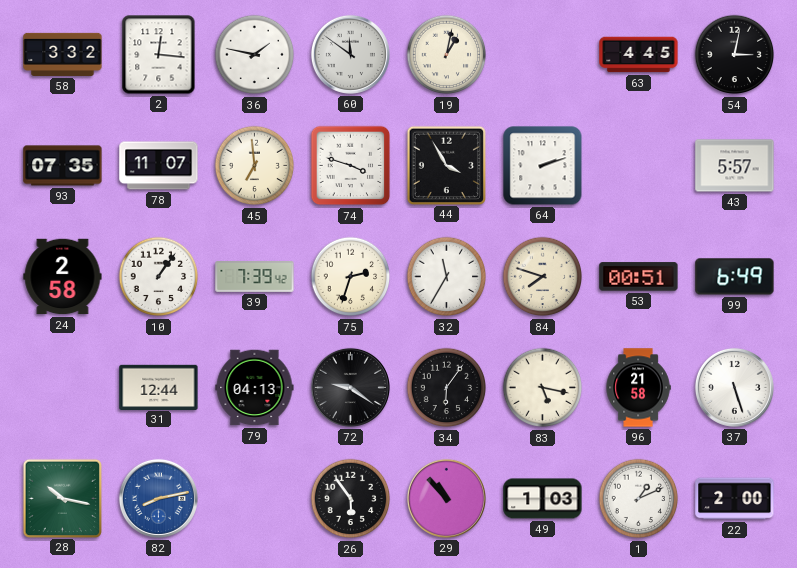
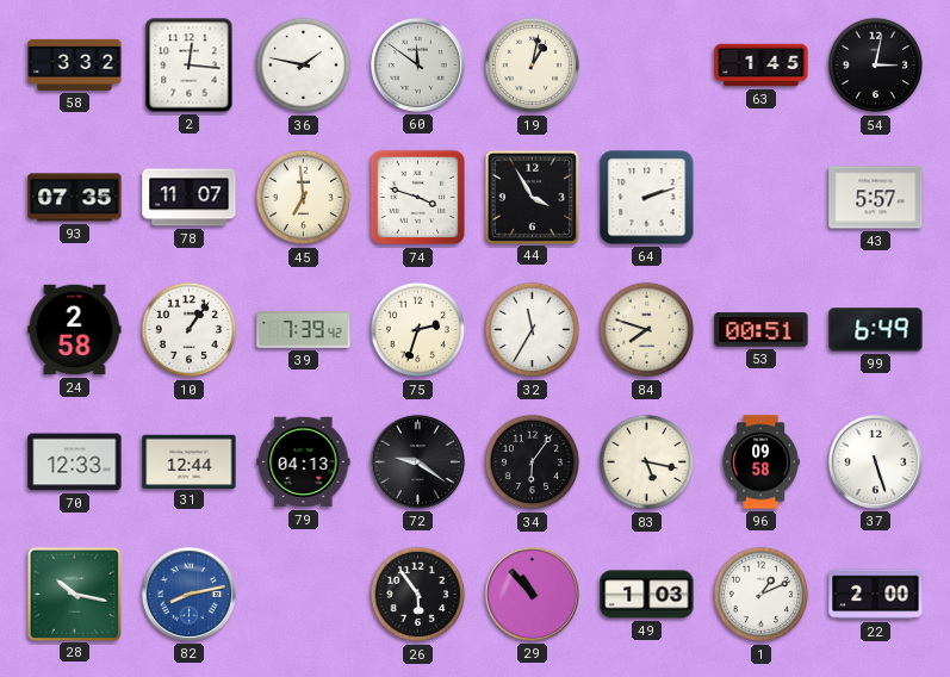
63: 4:45 -> 1:45 (762, 66)
70: none -> 12:33 (75, 462)
96: 21:58 -> 09:58 (760, 462)
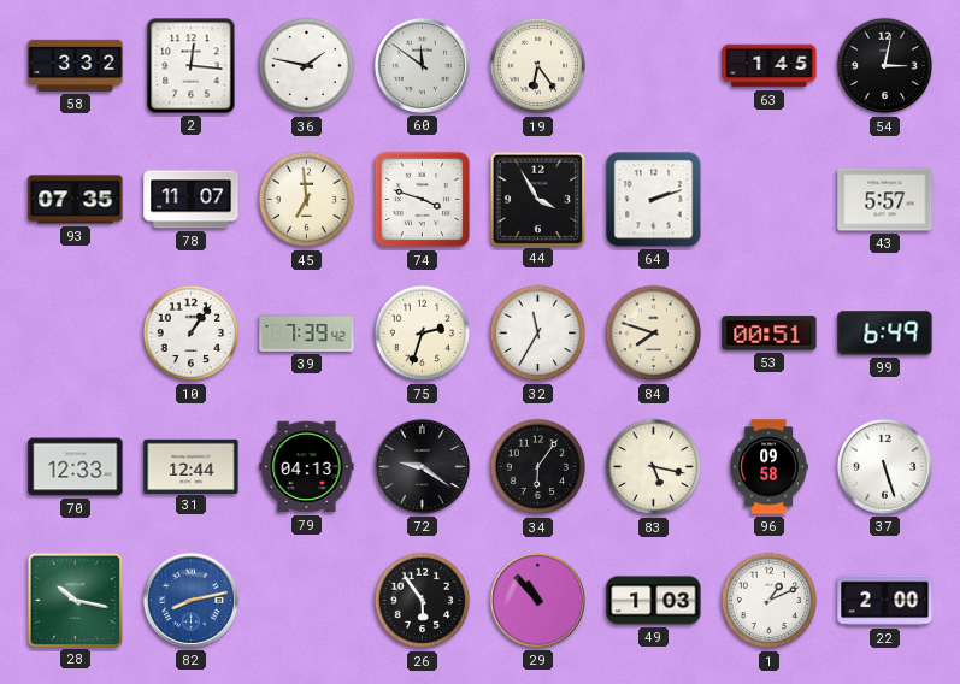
19: 1:02 -> 6:24 (538, 66)
24: 2:58 -> none (75, 330)
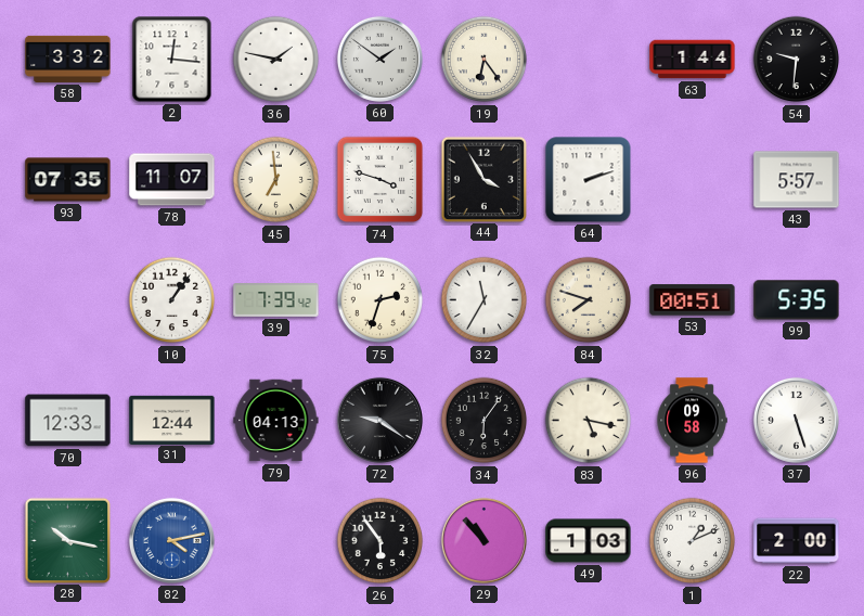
60: 11:51 -> 1:51 (379, 59)
63: 1:45 -> 1:44 (693, 60)
54: 3:02 -> 9:31 (797, 60)
99: 6:49 -> 5:35 (797, 300)
82: 8:13 -> 4:13 (171, 540)
